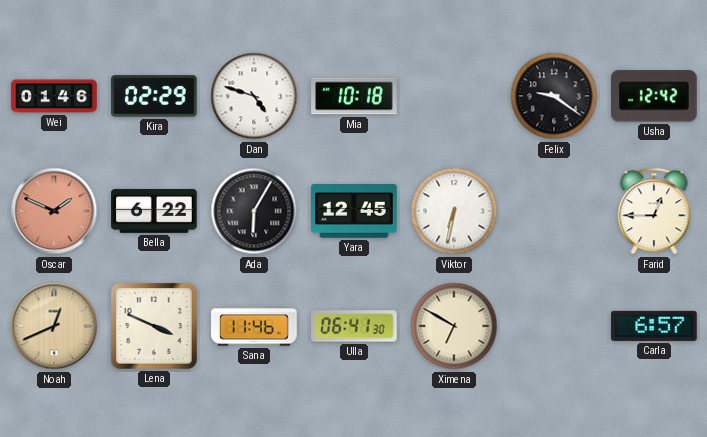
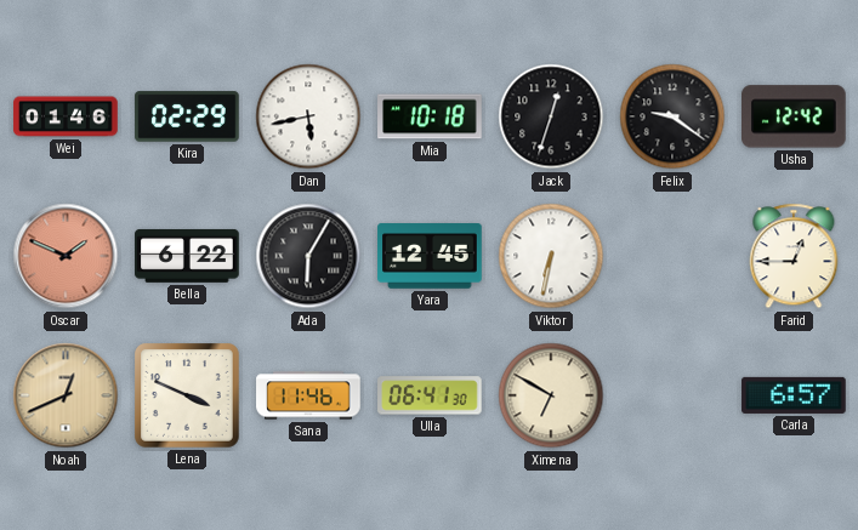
Dan: 4:48 -> 5:43 (308, 116)
Jack: none -> 12:33 (551, 116)
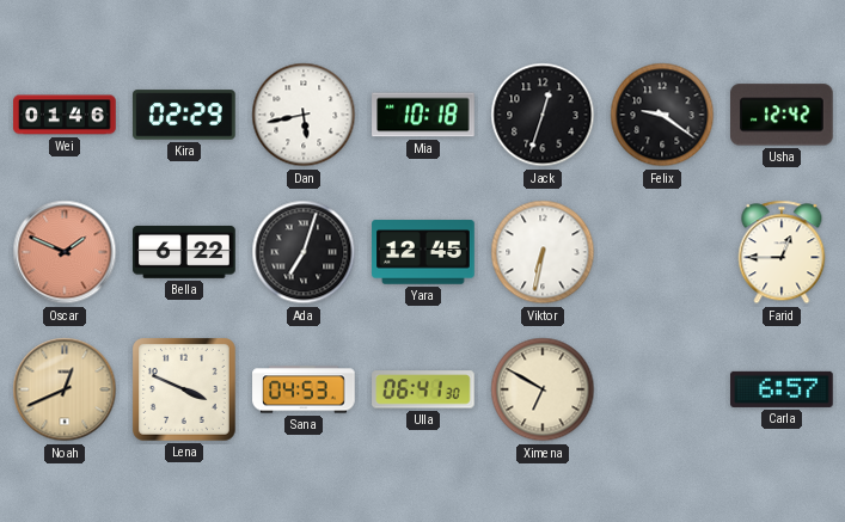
Ada: 6:05 -> 7:03 (304, 252)
Sana: 11:46 -> 04:53 (304, 389)
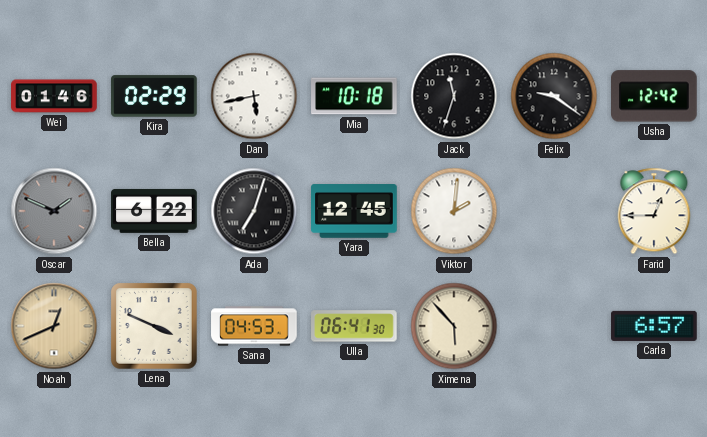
Jack: 12:33 -> 11:33 (454, 96)
Oscar dial: salmon -> grey (54, 211)
Viktor: 6:32 -> 2:01 (454, 211)
Ximena: 6:50 -> 5:53 (454, 326)
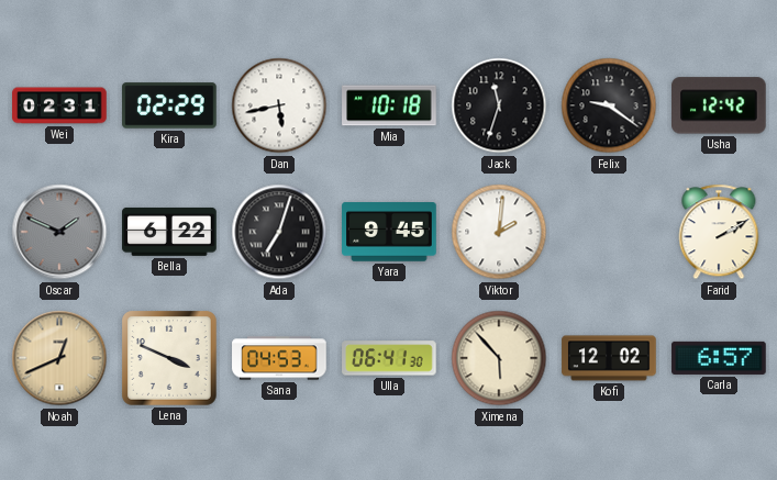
Wei: 01:46 -> 02:31 (59, 105)
Yara: 12:45 -> 9:45 (389, 232)
Farid: 12:45 -> 2:10 (719, 232)
Kofi: none -> 12:02 (609, 358)
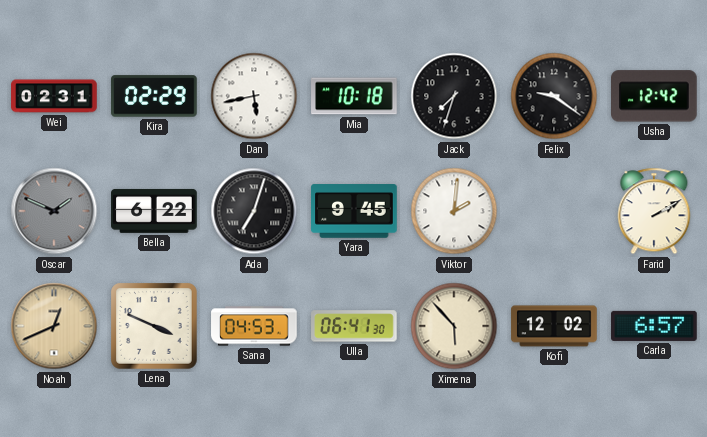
Jack: 11:33 -> 7:33 (454, 96)
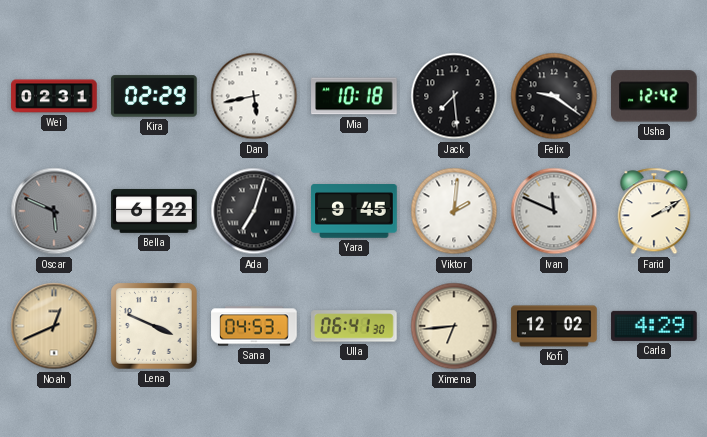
Jack: 7:33 -> 7:29 (454, 96)
Oscar: 1:49 -> 5:49 (54, 211)
Ivan: none -> 11:49 (554, 211)
Ximena: 5:53 -> 6:44 (454, 326)
Carla: 6:57 -> 4:29 (654, 326)
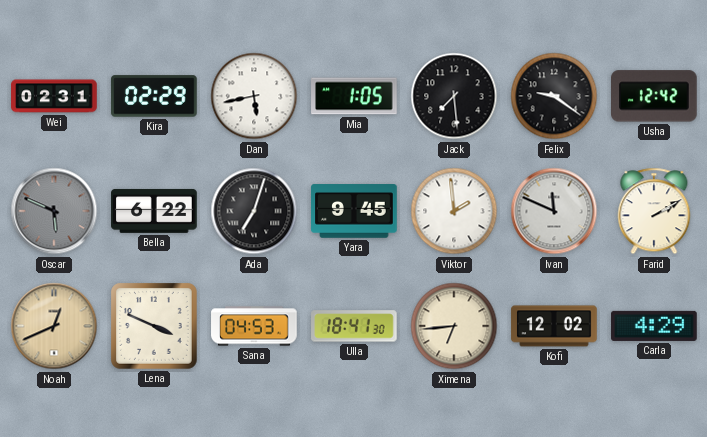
Mia: 10:18 -> 1:05 (354, 96)
Viktor: 2:01 -> 1:59 (454, 211)
Ulla: 06:41 -> 18:41 (354, 326)
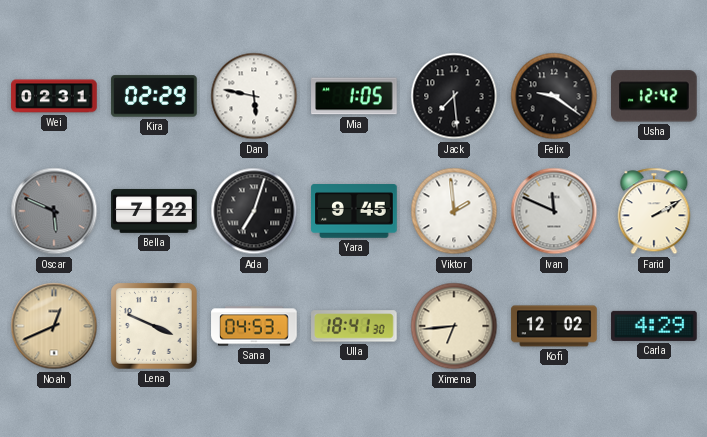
Dan: 5:43 -> 5:47 (254, 96)
Bella: 6:22 -> 7:22 (154, 211)
